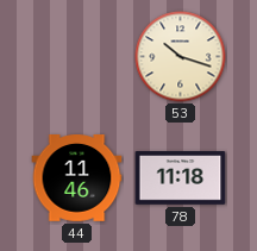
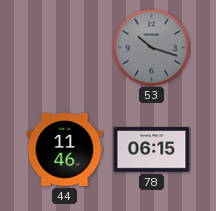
53 dial: cream -> grey (152, 48)
78: 11:18 -> 06:15 (152, 150)
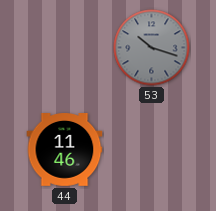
78: 06:15 -> none (152, 150)
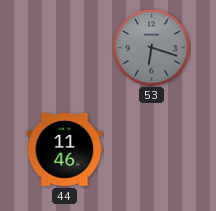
53: 10:18 -> 6:18 (152, 48)
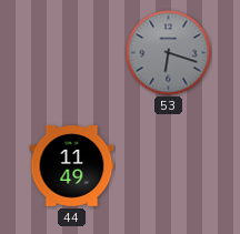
44: 11:46 -> 11:49 (72, 166)
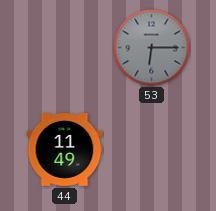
53: 6:18 -> 6:15 (152, 48)
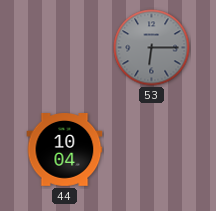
44: 11:49 -> 10:04 (65, 150)
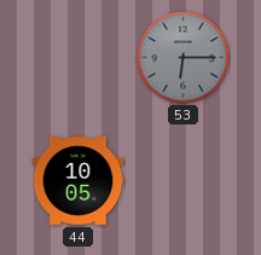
44: 10:04 -> 10:05 (79, 181)
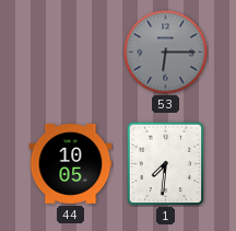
1: none -> 7:31 (166, 163)
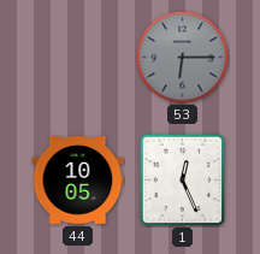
1: 7:31 -> 12:26 (183, 179)
